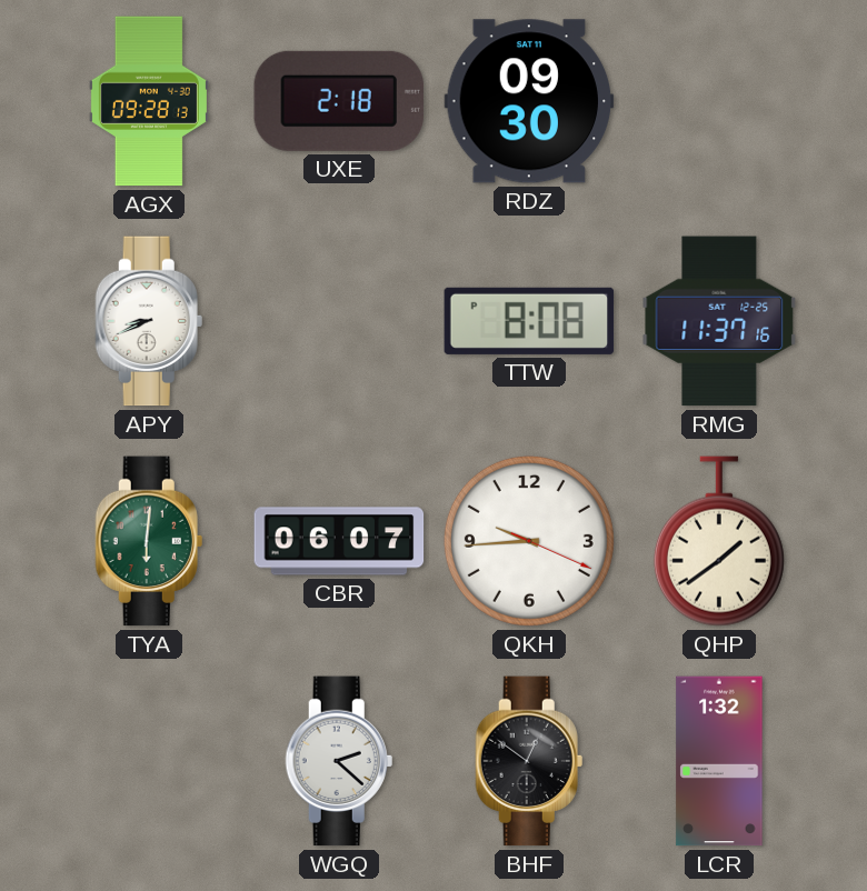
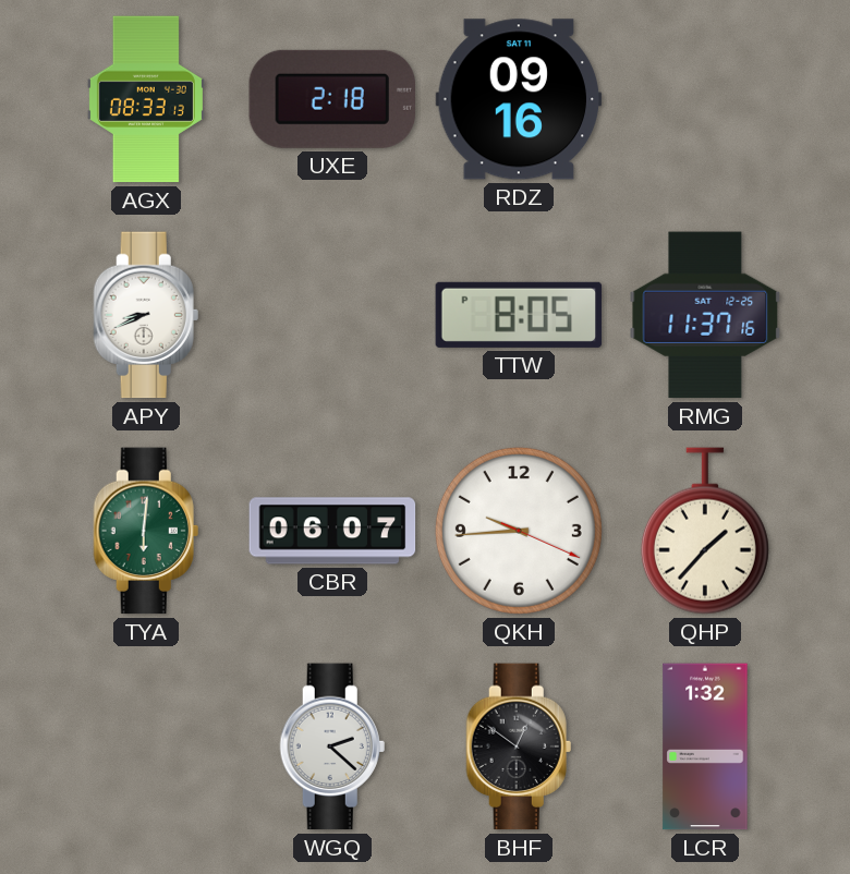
AGX: 09:28 -> 08:33 (146, 99)
RDZ: 09:30 -> 09:16 (519, 99)
TTW: 8:08 -> 8:05 (519, 315)
QHP: 1:39 -> 1:37 (705, 531)
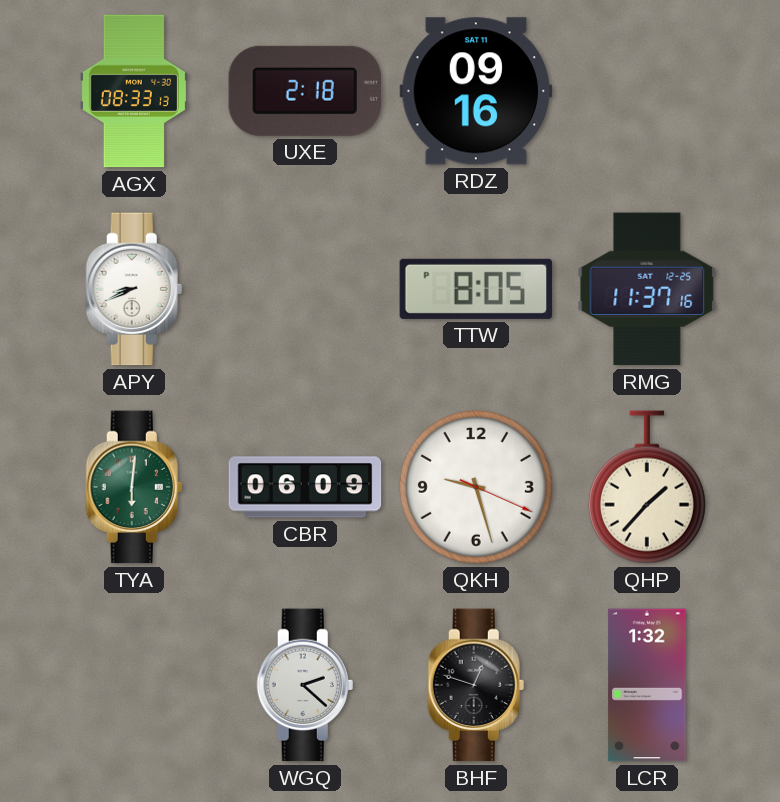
CBR: 06:07 -> 06:09 (305, 487)
QKH: 9:44 -> 9:27 (476, 487)
BHF: 12:51 -> 12:48 (476, 685)
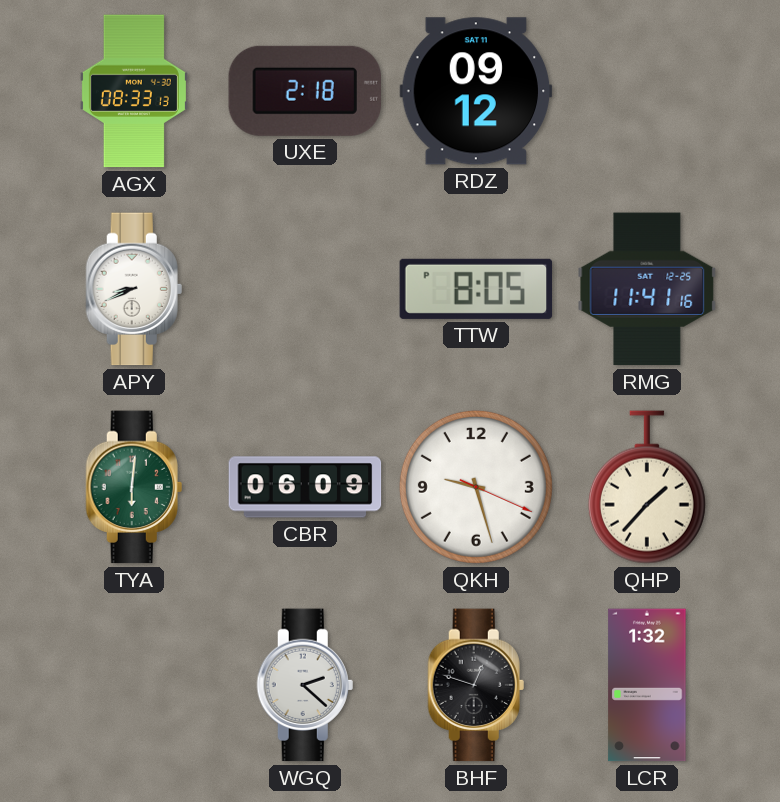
RDZ: 09:16 -> 09:12 (476, 91)
RMG: 11:37 -> 11:41 (647, 289)
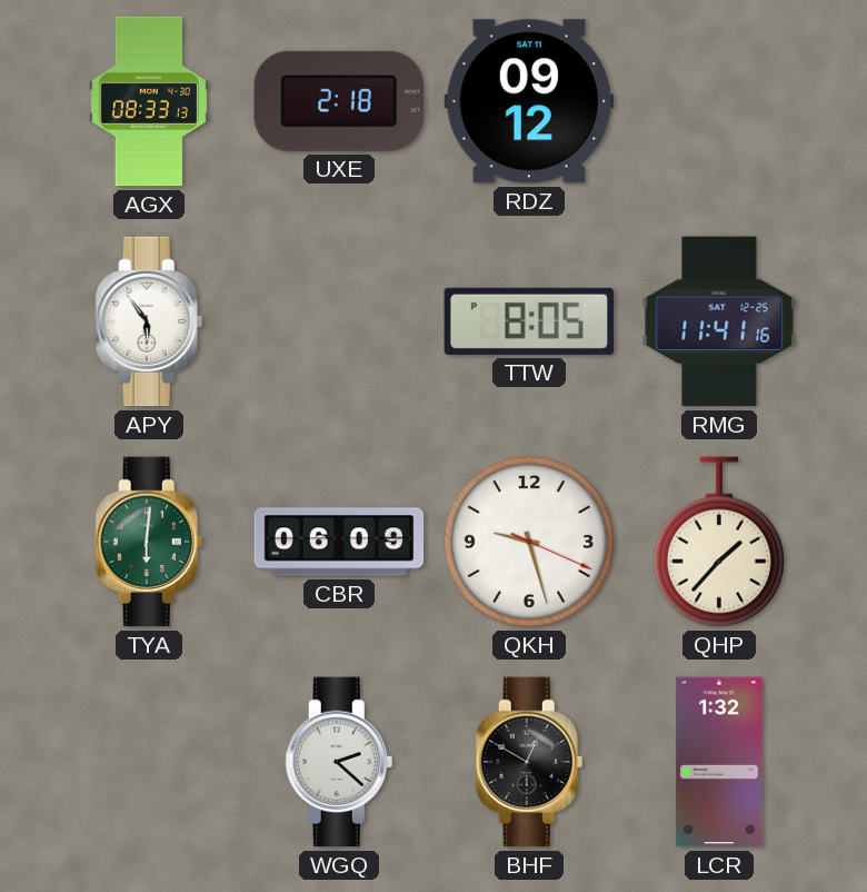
APY: 8:41 -> 5:54 (149, 321)
BHF: 12:48 -> 12:50 (529, 762)
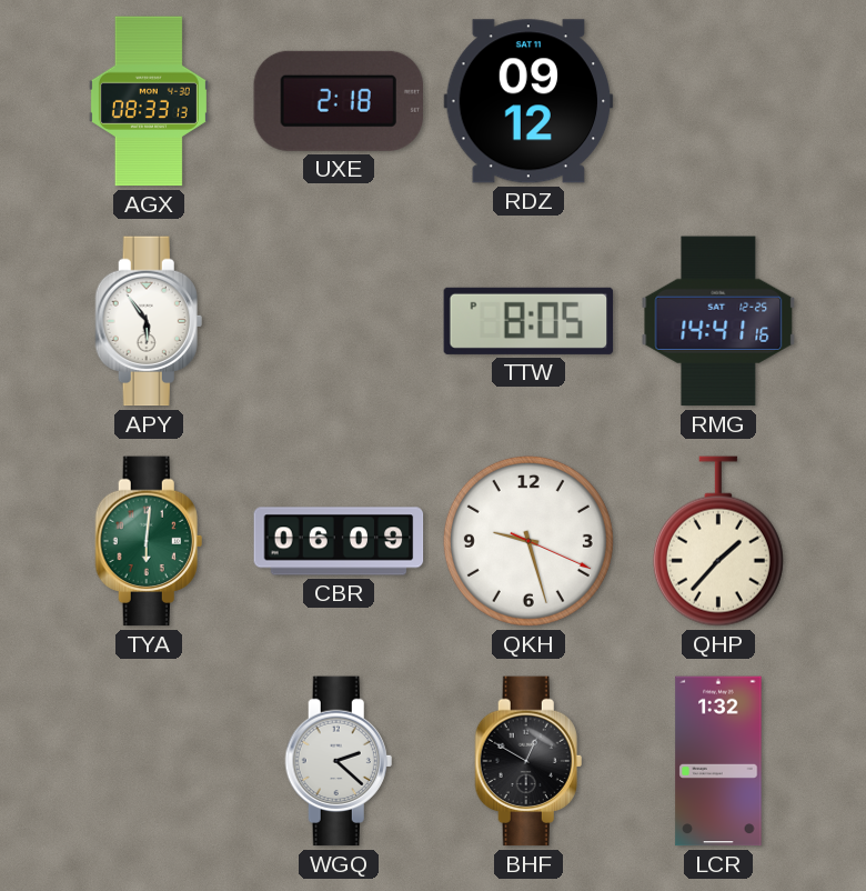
RMG: 11:41 -> 14:41 (718, 321)
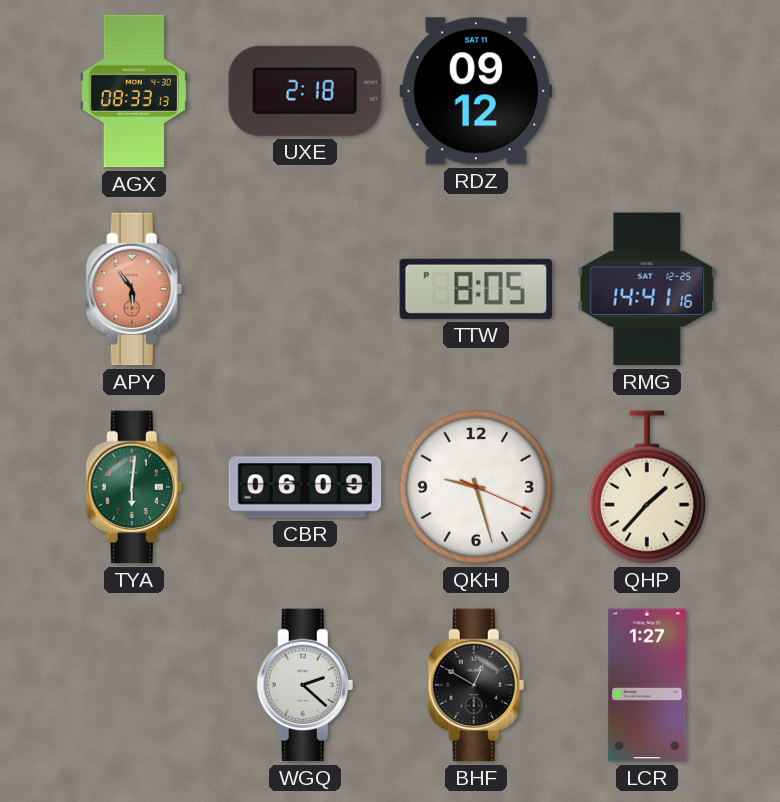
APY dial: white -> salmon (134, 289)
LCR: 1:32 -> 1:27 (647, 685)
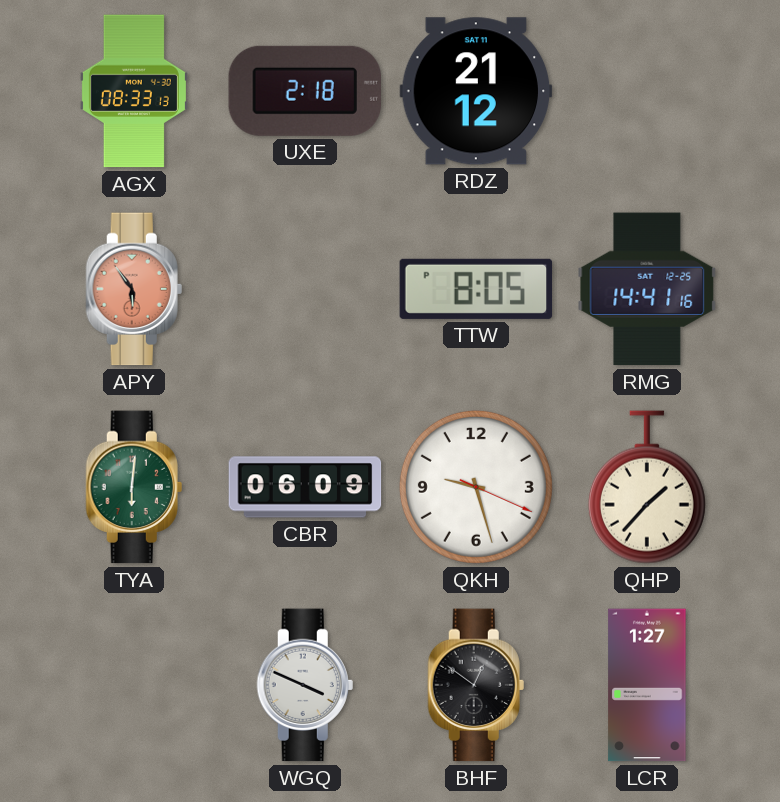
RDZ: 09:12 -> 21:12 (476, 91)
WGQ: 2:22 -> 3:49 (305, 685)
BHF: 12:50 -> 12:51 (476, 685)
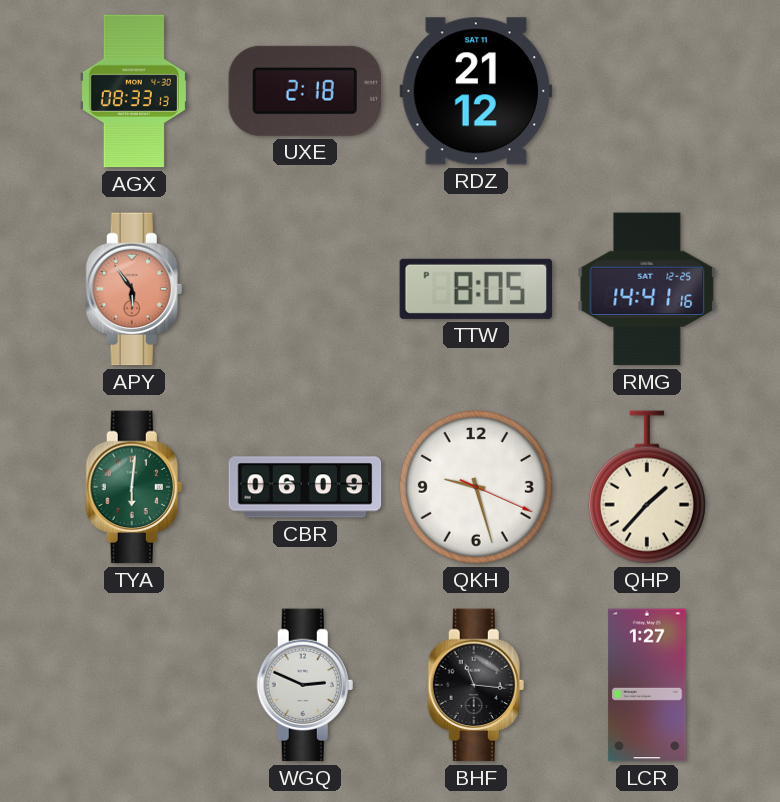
WGQ: 3:49 -> 2:49 (305, 685)
BHF: 12:51 -> 11:16 (476, 685)
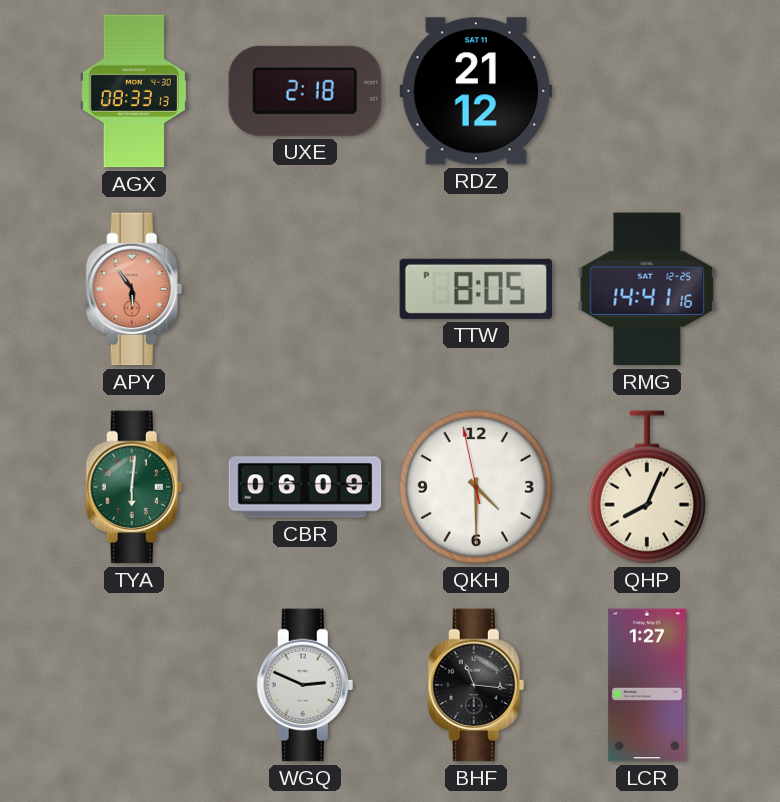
QKH: 9:27 -> 4:29 (476, 487)
QHP: 1:37 -> 8:04 (647, 487)
